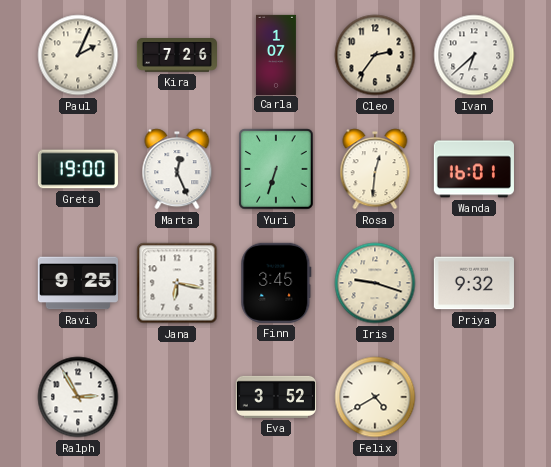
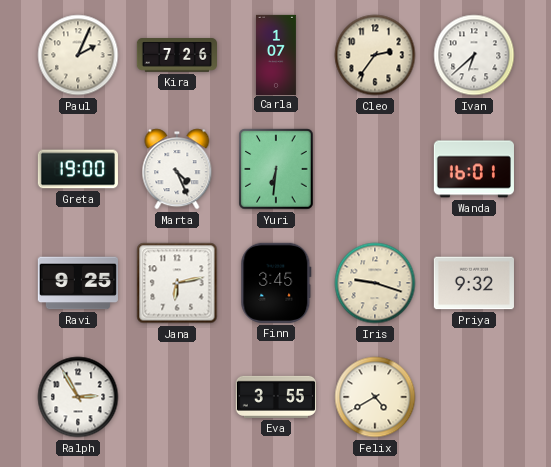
Marta: 12:26 -> 4:26 (177, 169)
Yuri: 6:33 -> 6:31 (276, 169)
Rosa: 12:31 -> none (375, 169)
Jana: 6:17 -> 6:13 (177, 283)
Eva: 3:52 -> 3:55 (276, 397)
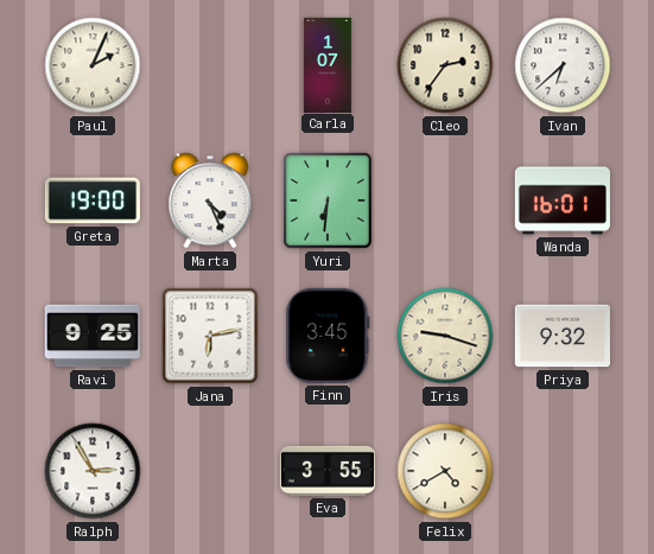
Kira: 7:26 -> none (176, 55)
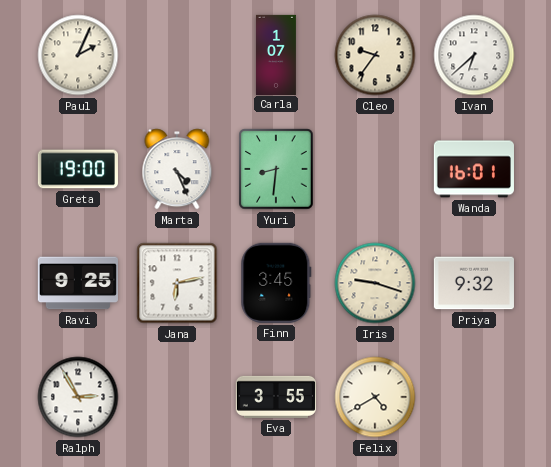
Cleo: 2:36 -> 9:36 (375, 55)
Yuri: 6:31 -> 8:31 (276, 169)
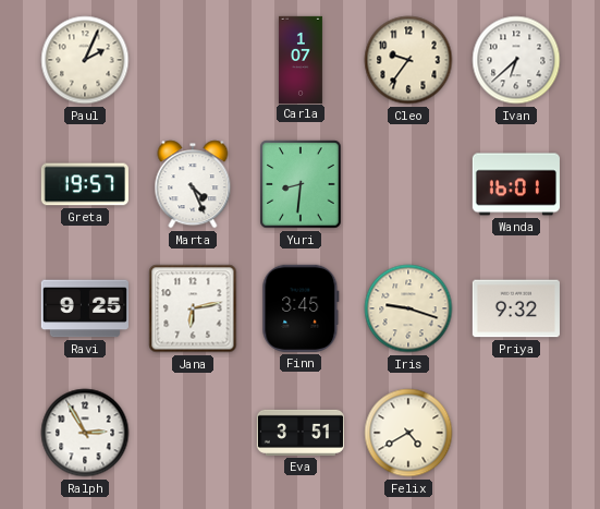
Greta: 19:00 -> 19:57 (85, 184)
Eva: 3:55 -> 3:51 (301, 433)
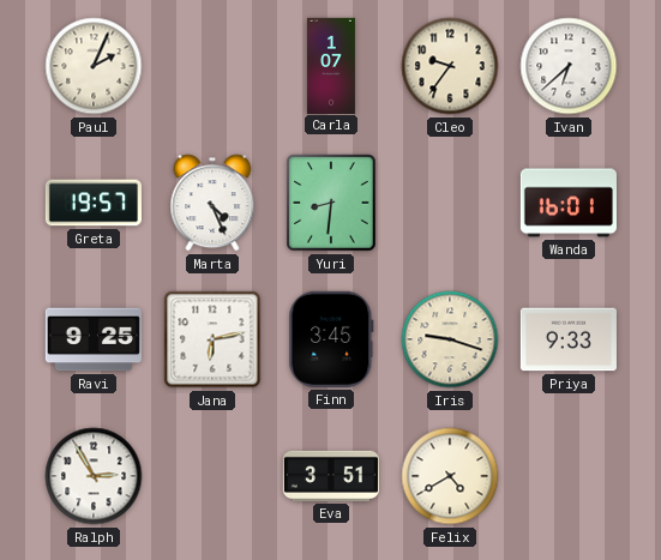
Priya: 9:32 -> 9:33 (569, 339)
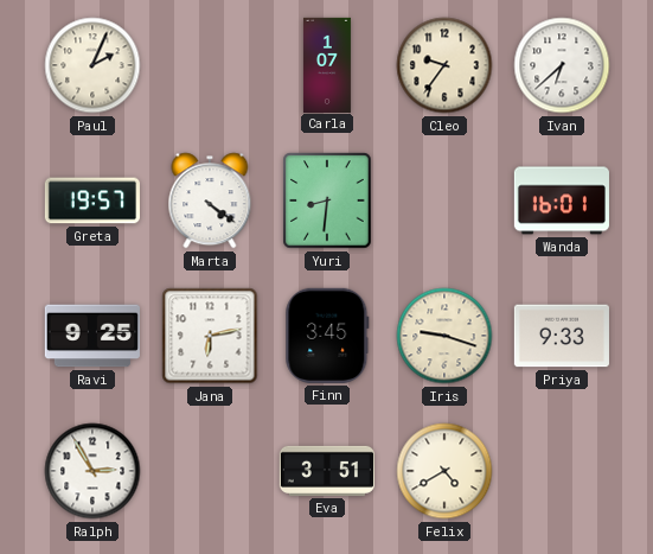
Marta: 4:26 -> 4:21 (210, 200)
